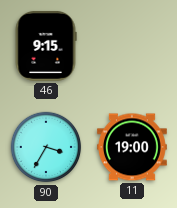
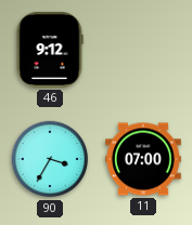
46: 9:15 -> 9:12 (50, 50)
11: 19:00 -> 07:00 (143, 159)
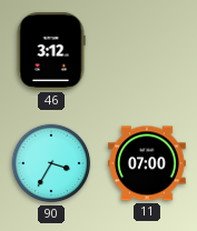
46: 9:12 -> 3:12 (51, 51)
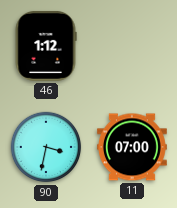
46: 3:12 -> 1:12 (46, 46)
90: 3:35 -> 3:32 (46, 147)
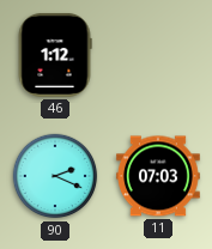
90: 3:32 -> 2:19 (55, 176)
11: 07:00 -> 07:03 (158, 176)
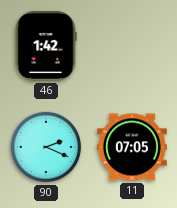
46: 1:12 -> 1:42 (46, 46)
11: 07:03 -> 07:05 (132, 147)
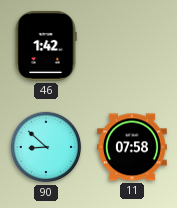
90: 2:19 -> 8:52 (46, 147)
11: 07:05 -> 07:58 (132, 147)
